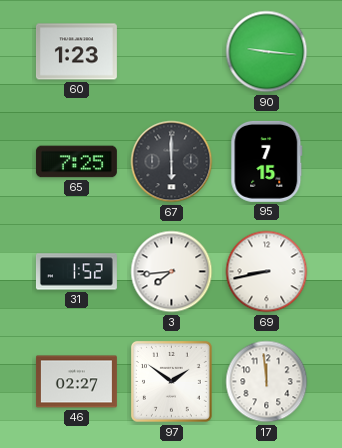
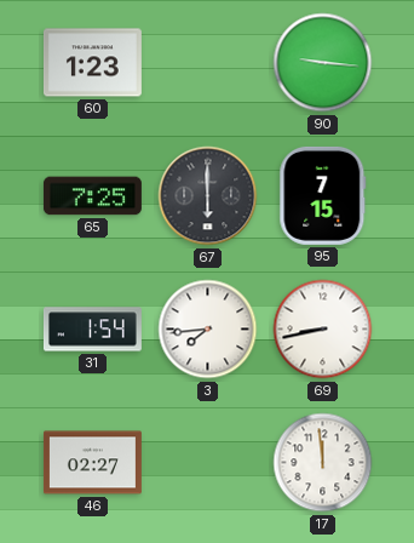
31: 1:52 -> 1:54 (92, 330)
97: 1:51 -> none (172, 382)
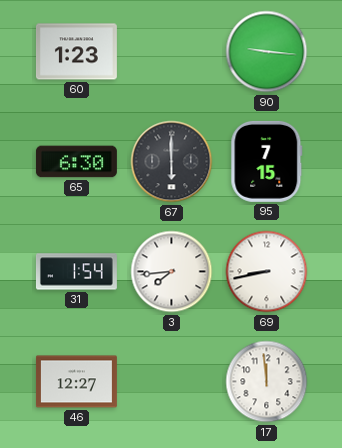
65: 7:25 -> 6:30 (76, 162)
46: 02:27 -> 12:27 (76, 382)
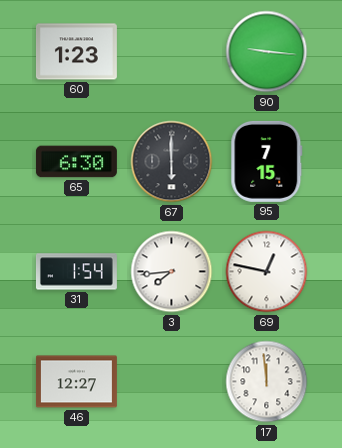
69: 8:43 -> 12:47 (267, 272)
